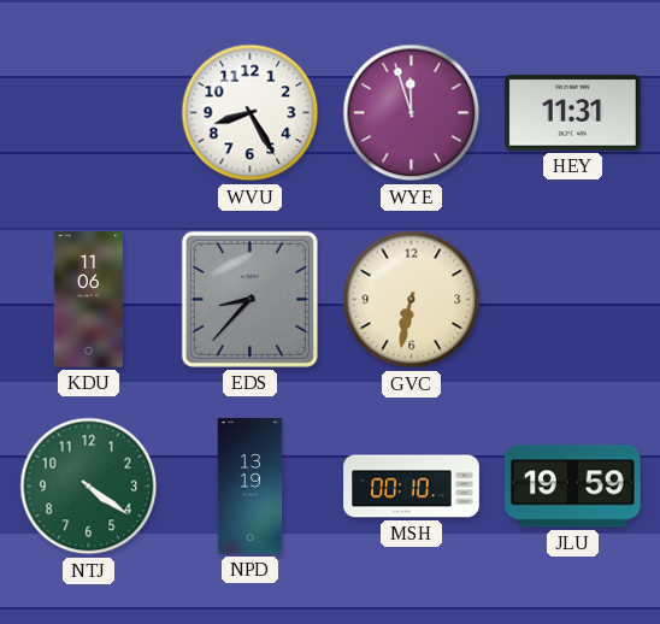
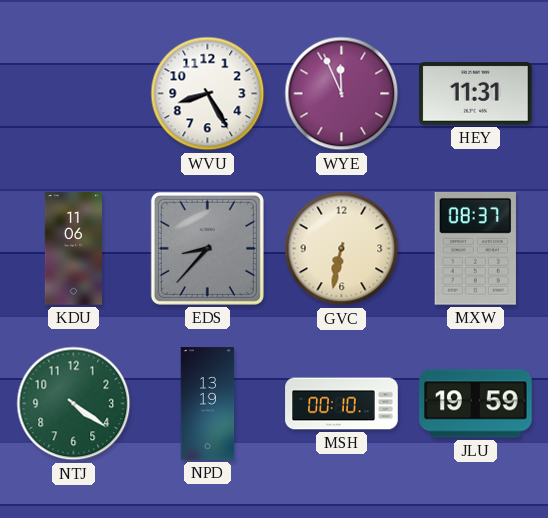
WYE: 11:57 -> 11:56 (342, 94)
MXW: none -> 08:37 (475, 248)
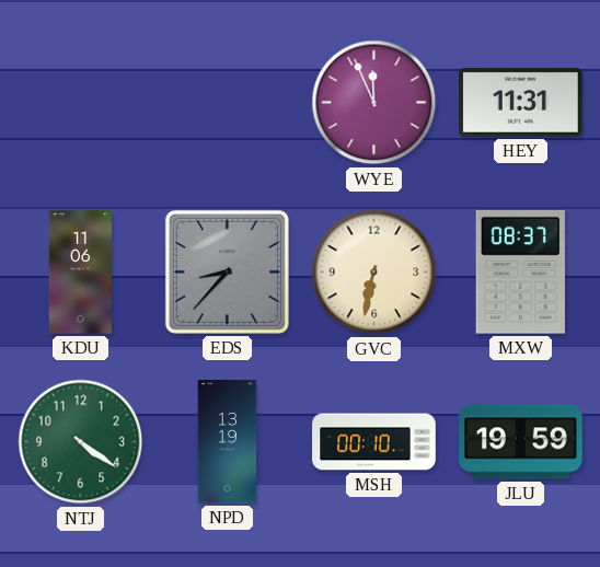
WVU: 8:25 -> none (208, 94)
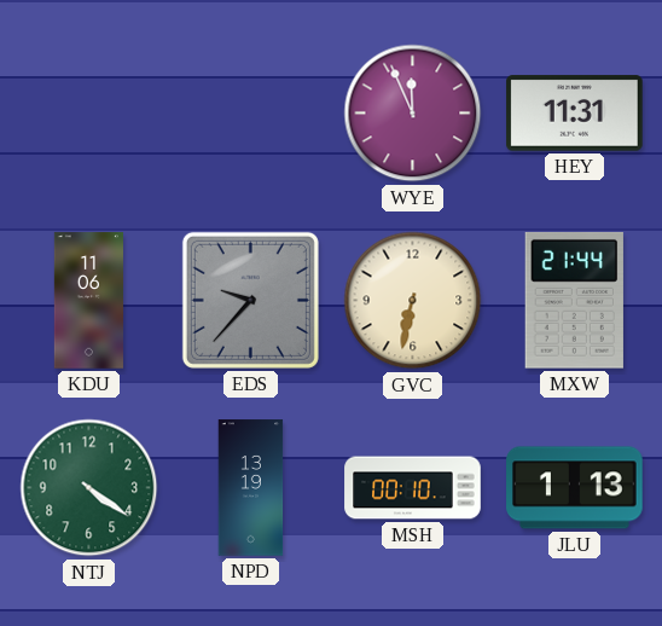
EDS: 8:37 -> 9:37 (250, 300)
MXW: 08:37 -> 21:44 (574, 300)
JLU: 19:59 -> 1:13 (575, 488)
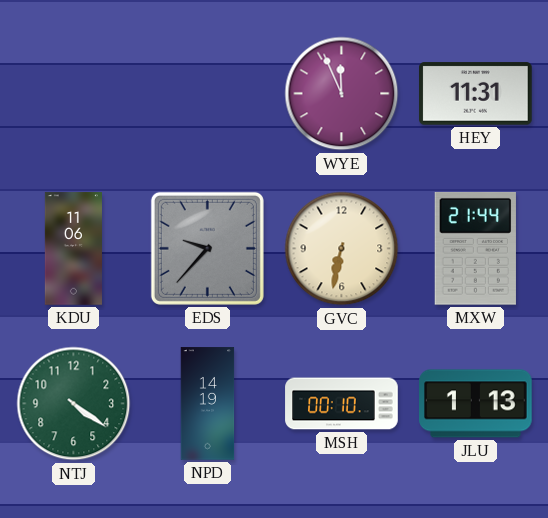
NPD: 13:19 -> 14:19 (208, 404)
